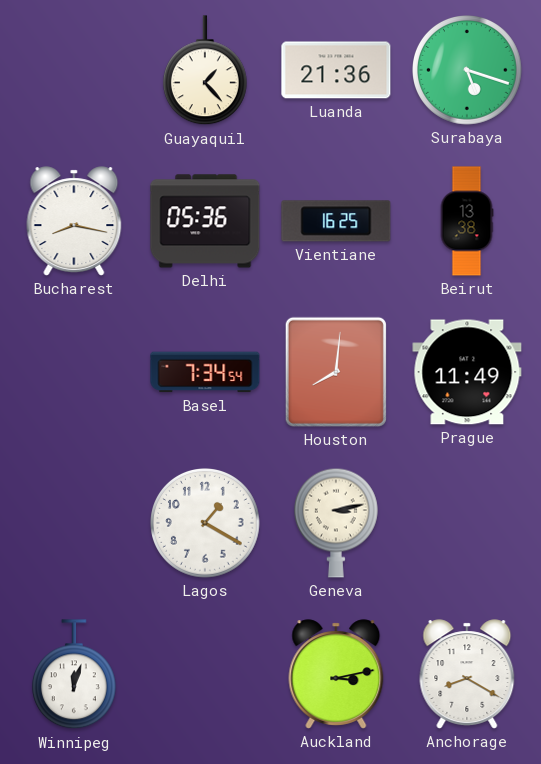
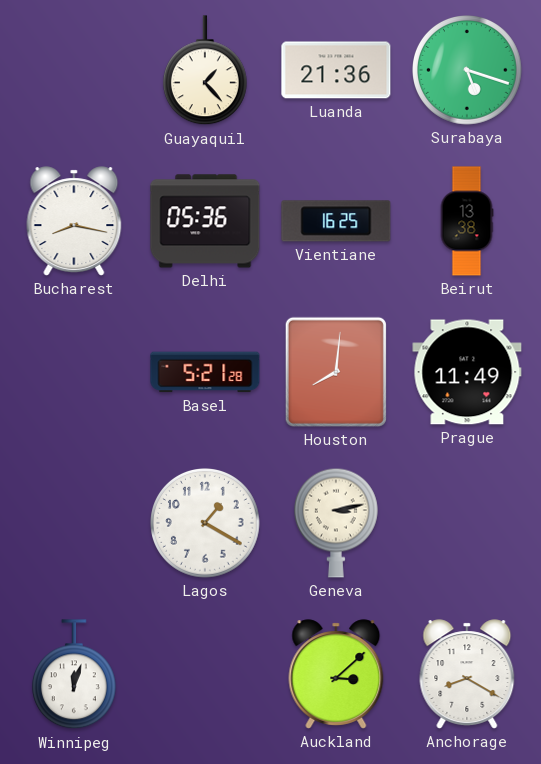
Basel: 7:34 -> 5:21 (205, 372)
Auckland: 3:13 -> 3:08 (336, 674)
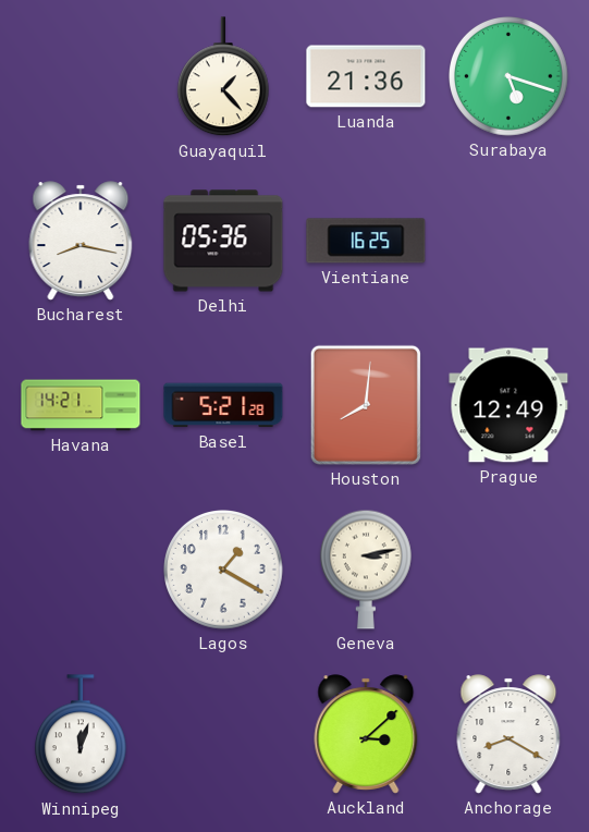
Beirut: 13:38 -> none (467, 221)
Havana: none -> 14:21 (81, 405)
Prague: 11:49 -> 12:49 (508, 405)
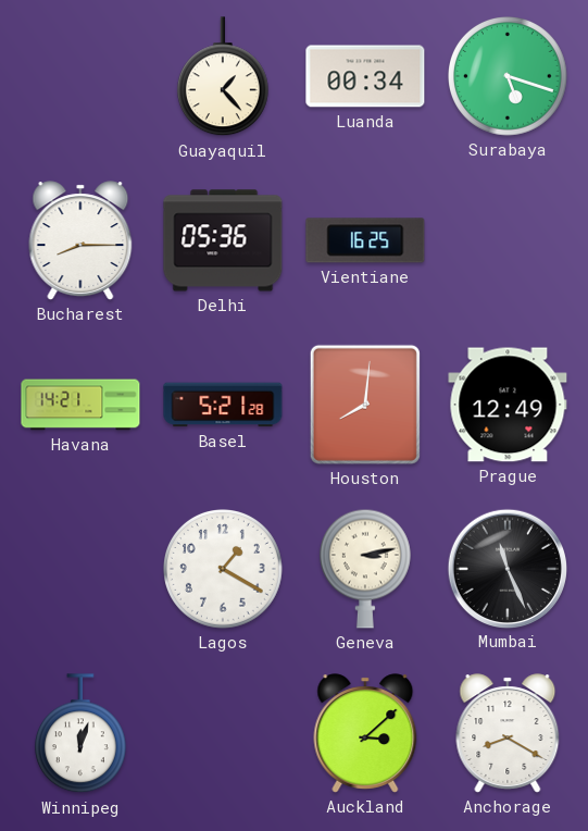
Luanda: 21:36 -> 00:34 (365, 76)
Bucharest: 8:17 -> 8:15 (80, 240)
Mumbai: none -> 11:26 (506, 568)
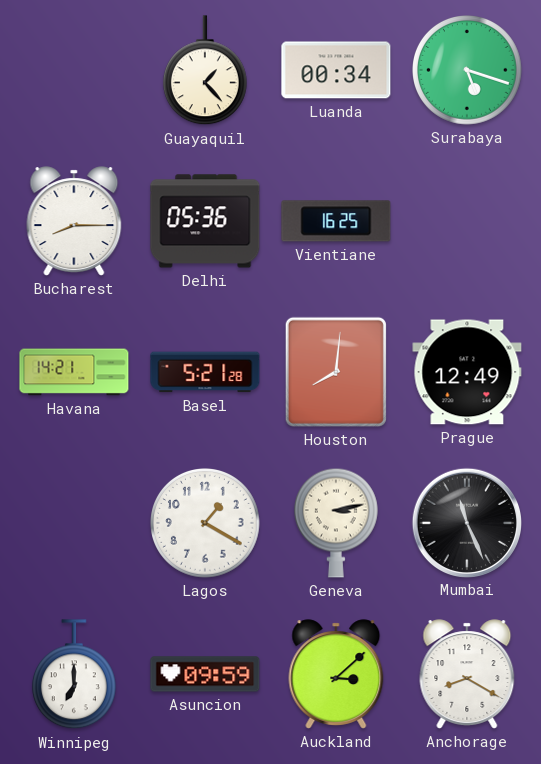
Winnipeg: 12:03 -> 7:00 (74, 675)
Asuncion: none -> 09:59 (205, 674)
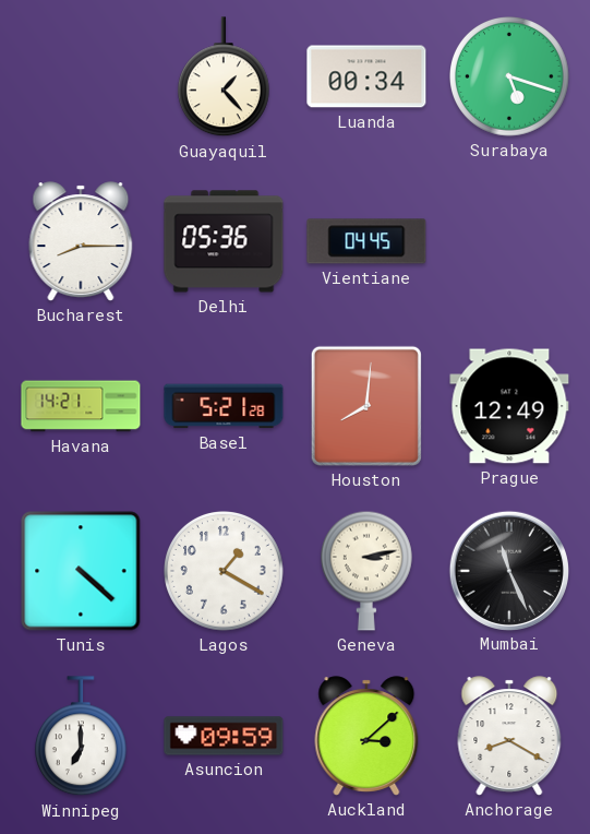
Vientiane: 16:25 -> 04:45 (366, 241)
Tunis: none -> 4:22 (81, 571)
